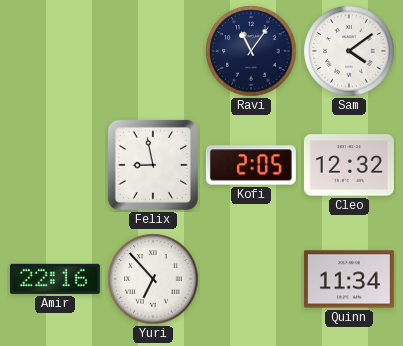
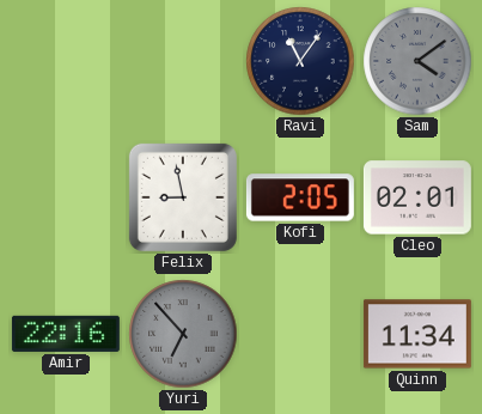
Sam dial: white -> grey (417, 61)
Cleo: 12:32 -> 02:01 (417, 197)
Yuri dial: white -> grey (183, 334)
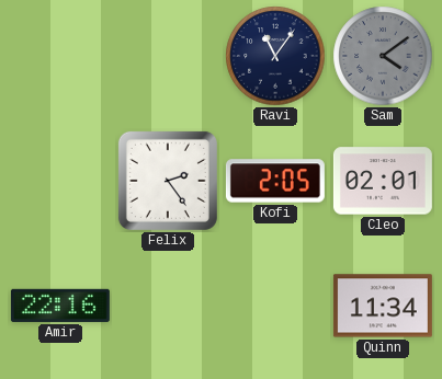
Felix: 8:58 -> 2:24 (168, 181)
Yuri: 6:53 -> none (183, 334)
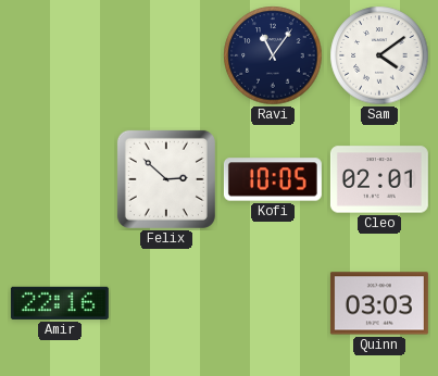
Sam dial: grey -> white (379, 55)
Felix: 2:24 -> 2:52 (166, 179)
Kofi: 2:05 -> 10:05 (273, 179)
Quinn: 11:34 -> 03:03 (379, 303)
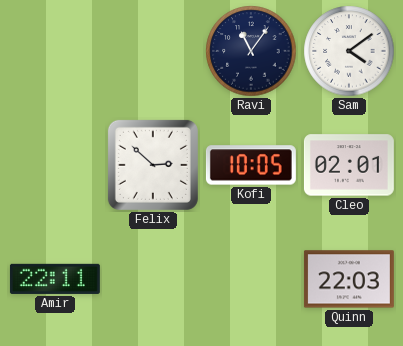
Amir: 22:16 -> 22:11 (55, 279)
Quinn: 03:03 -> 22:03 (349, 279)
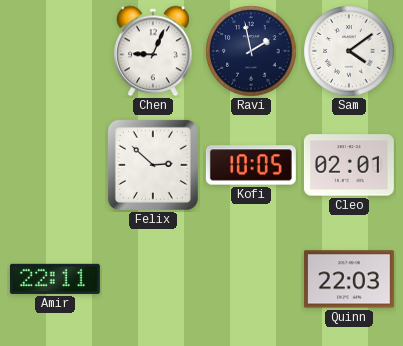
Chen: none -> 9:04 (153, 51)
Ravi: 11:06 -> 1:58 (251, 51)
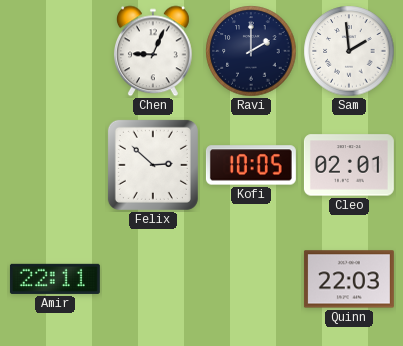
Ravi: 1:58 -> 2:00 (251, 51)
Sam: 4:09 -> 1:59 (349, 51)
